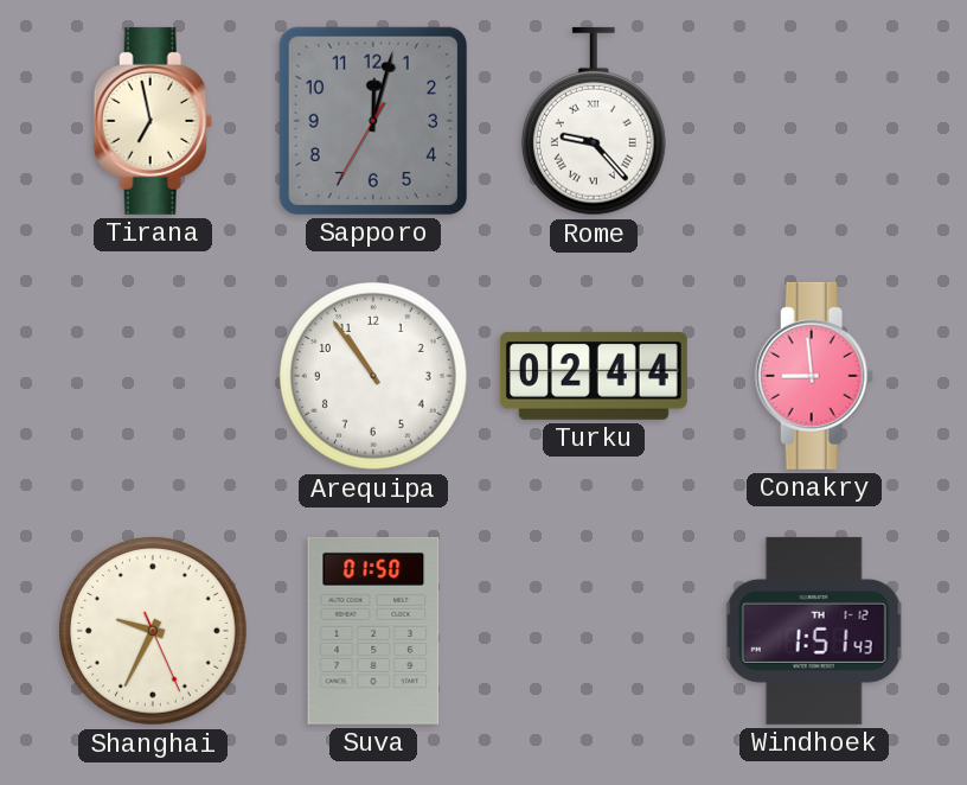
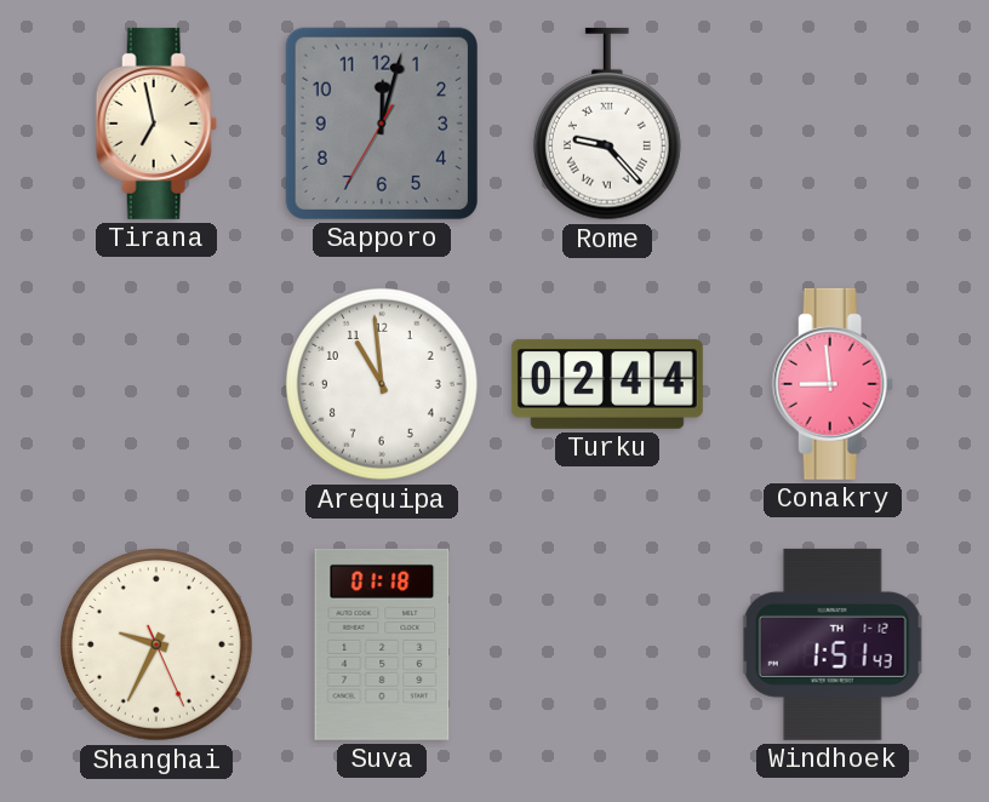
Arequipa: 10:54 -> 10:59 (383, 385)
Suva: 01:50 -> 01:18 (382, 645)
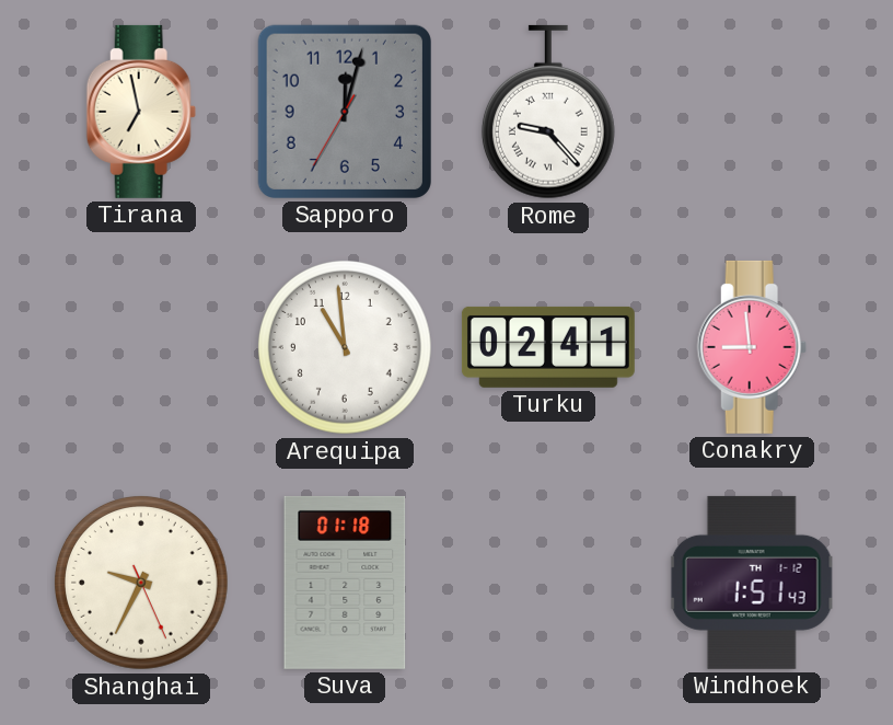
Turku: 02:44 -> 02:41 (548, 347)
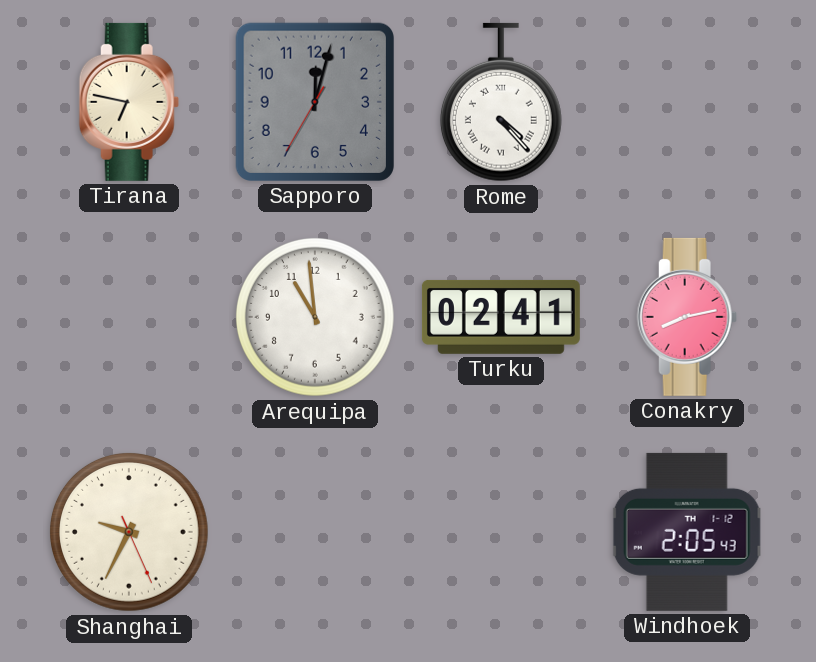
Tirana: 6:58 -> 6:47 (129, 102)
Rome: 9:23 -> 4:23 (501, 102)
Conakry: 8:59 -> 8:13 (687, 317)
Suva: 01:18 -> none (345, 583)
Windhoek: 1:51 -> 2:05 (687, 532)
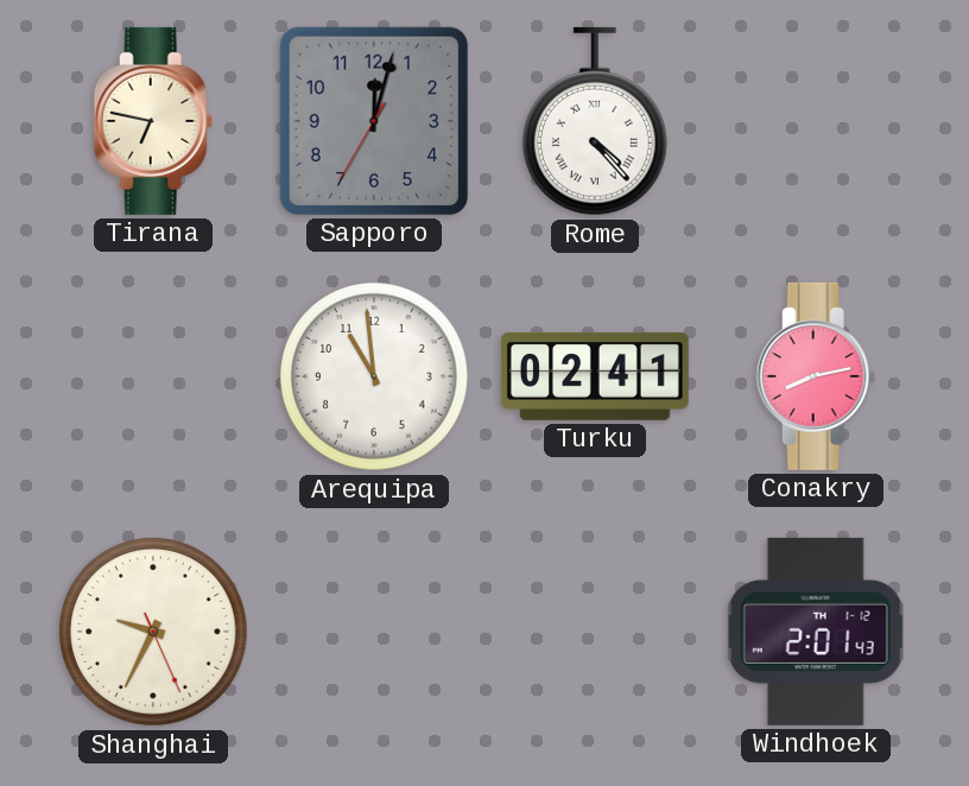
Windhoek: 2:05 -> 2:01 (816, 632)
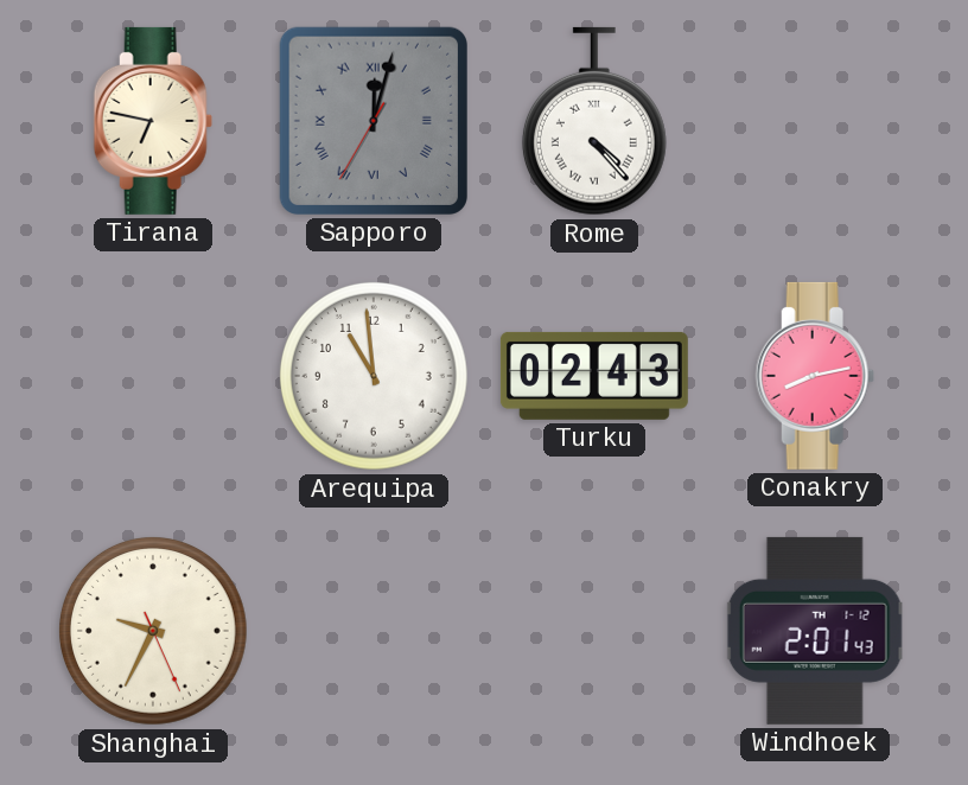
Sapporo numerals: Arabic -> Roman (374, 121)
Turku: 02:41 -> 02:43 (594, 376)
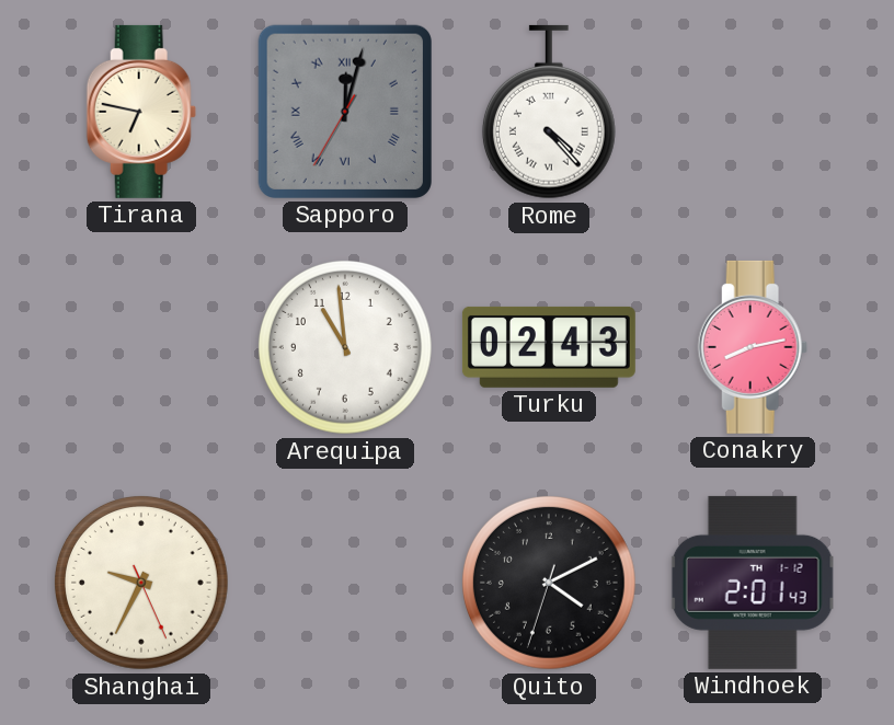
Quito: none -> 4:10 (550, 584)
